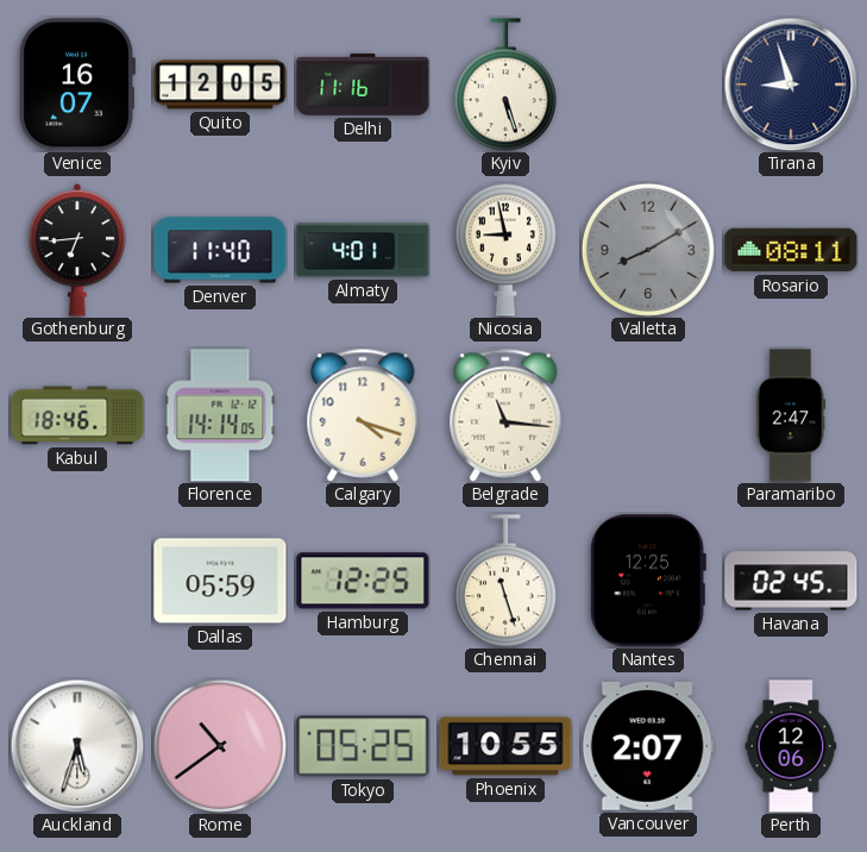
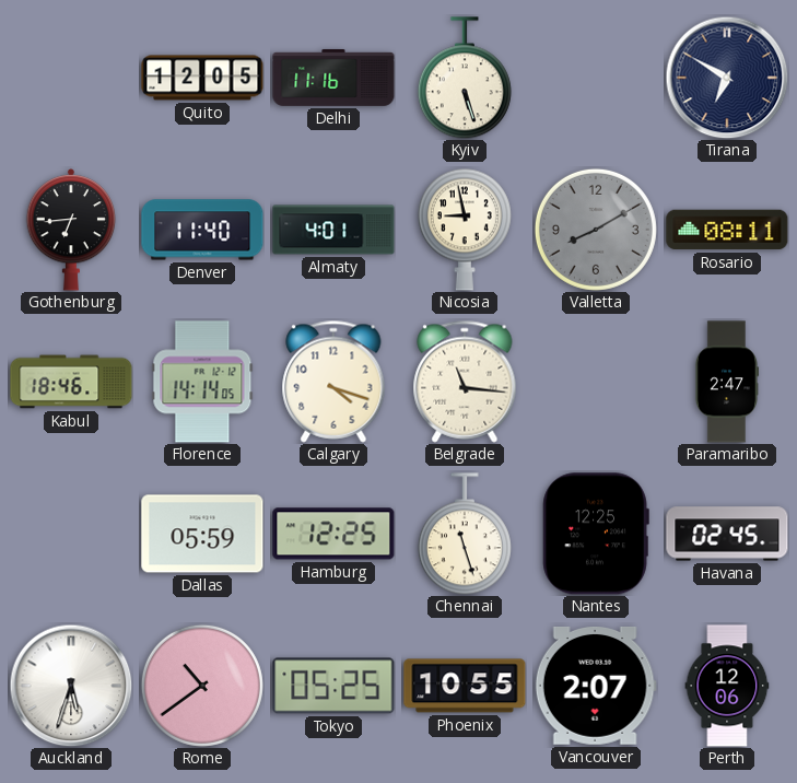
Venice: 16:07 -> none (77, 84)
Tirana: 8:57 -> 6:50 (727, 78)
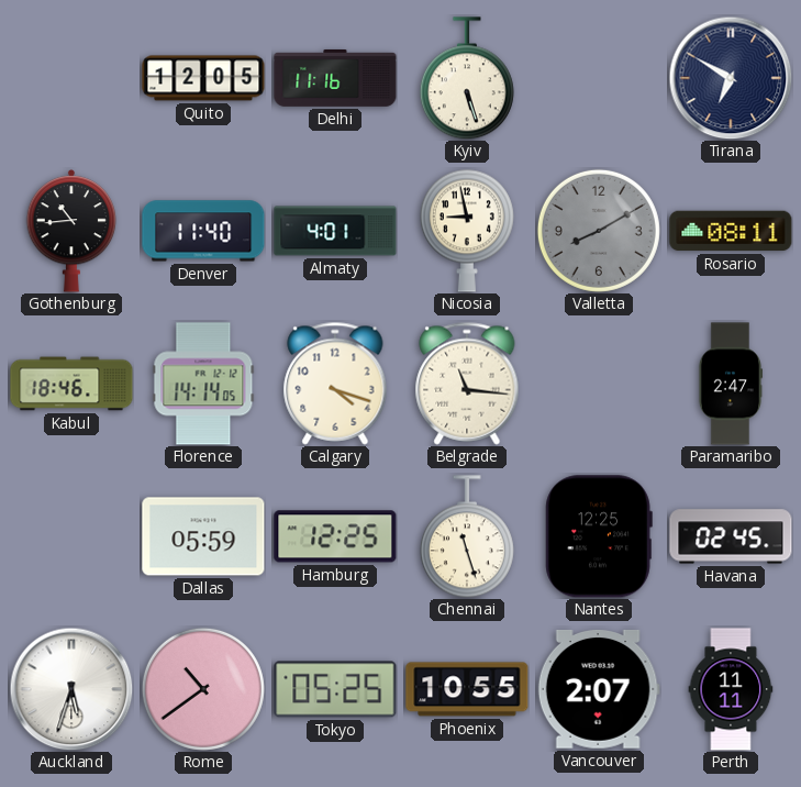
Gothenburg: 6:44 -> 10:44 (71, 231)
Perth: 12:06 -> 11:11 (731, 689)
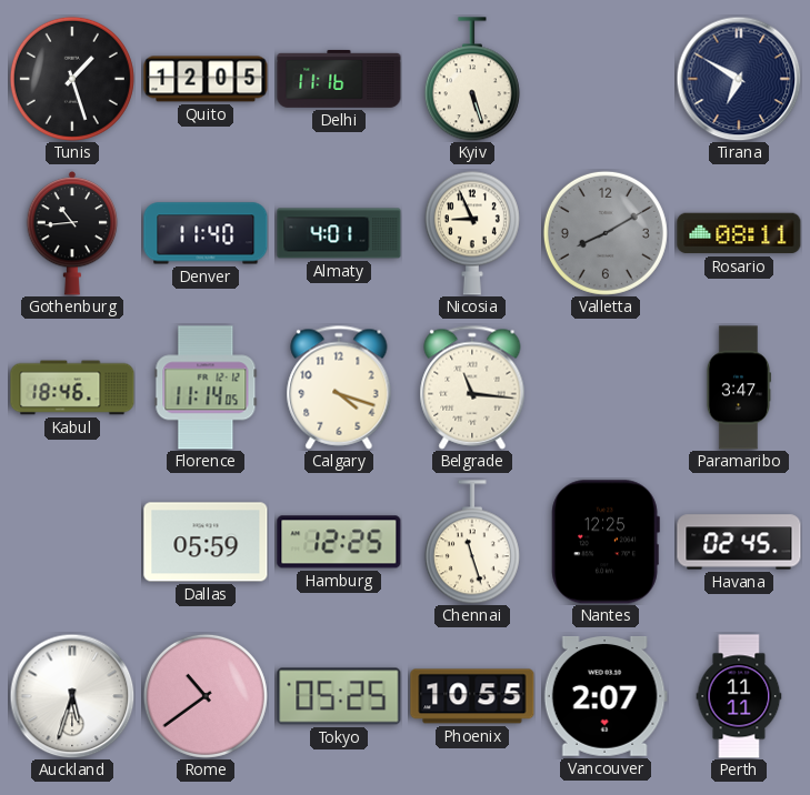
Tunis: none -> 1:27 (72, 79)
Nicosia: 8:58 -> 8:56 (472, 233)
Florence: 14:14 -> 11:14 (206, 388)
Paramaribo: 2:47 -> 3:47 (738, 388)
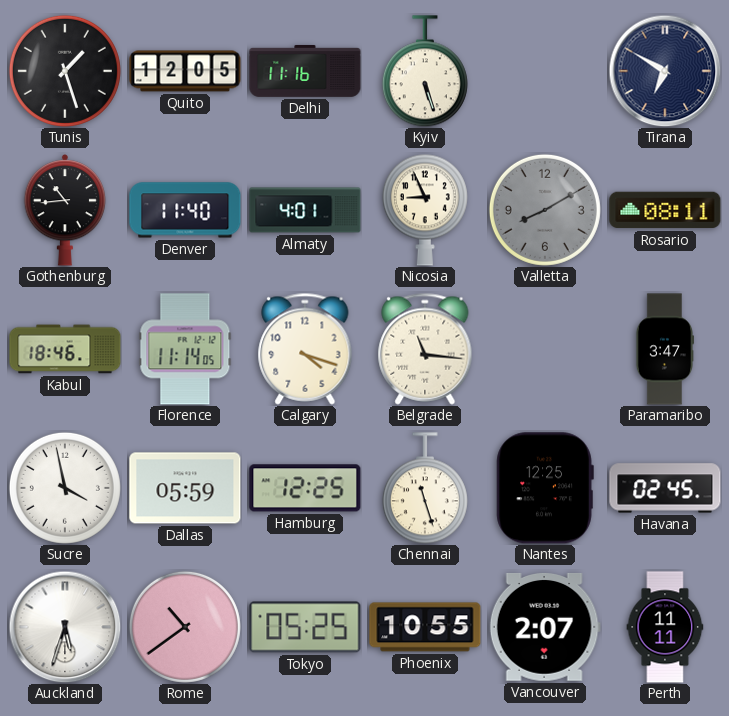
Sucre: none -> 3:58 (65, 488)
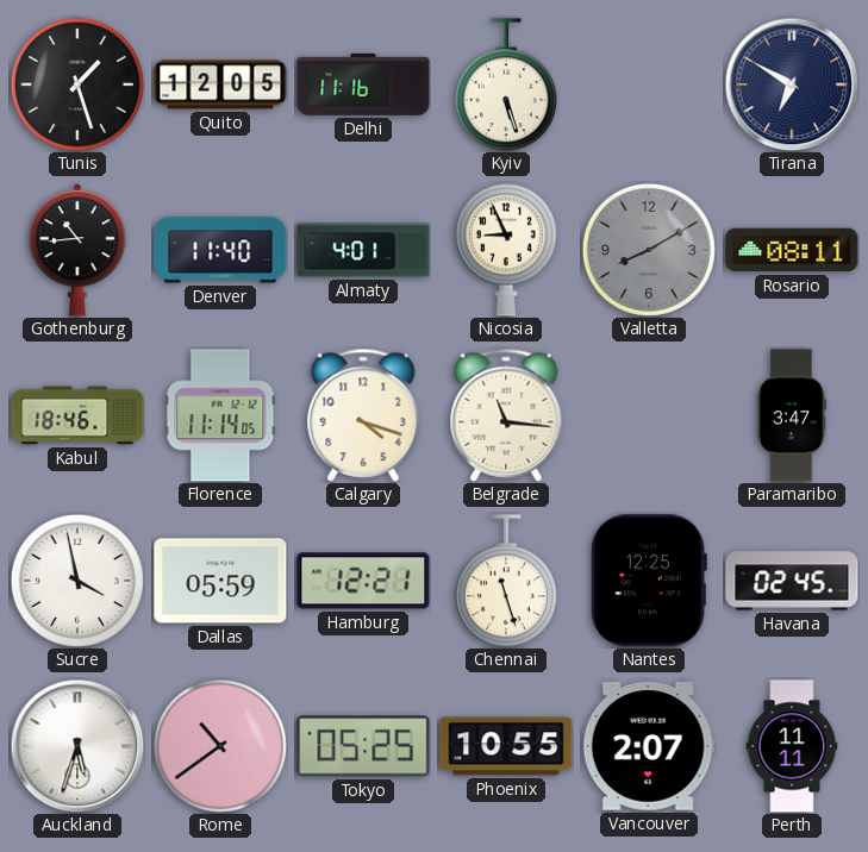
Hamburg: 12:25 -> 12:21 (363, 581)
